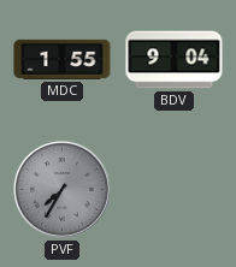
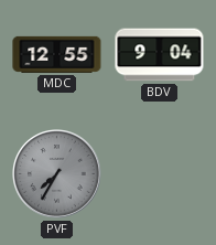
MDC: 1:55 -> 12:55 (57, 54)
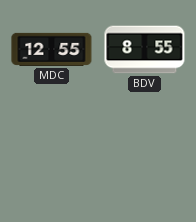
BDV: 9:04 -> 8:55 (145, 50)
PVF: 7:35 -> none (57, 174)
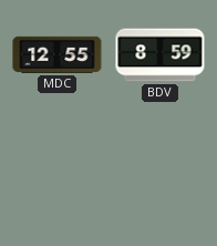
BDV: 8:55 -> 8:59 (161, 55)
